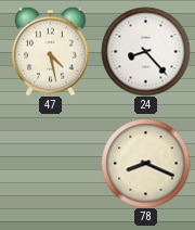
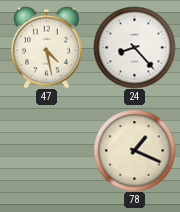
78: 8:19 -> 1:19 (134, 150)
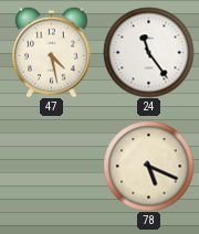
24: 8:23 -> 11:24 (148, 52)
78: 1:19 -> 5:19 (148, 166)
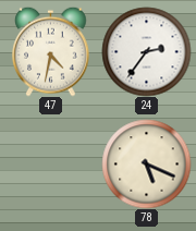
47: 4:28 -> 4:32 (51, 51)
24: 11:24 -> 2:36 (146, 51)
